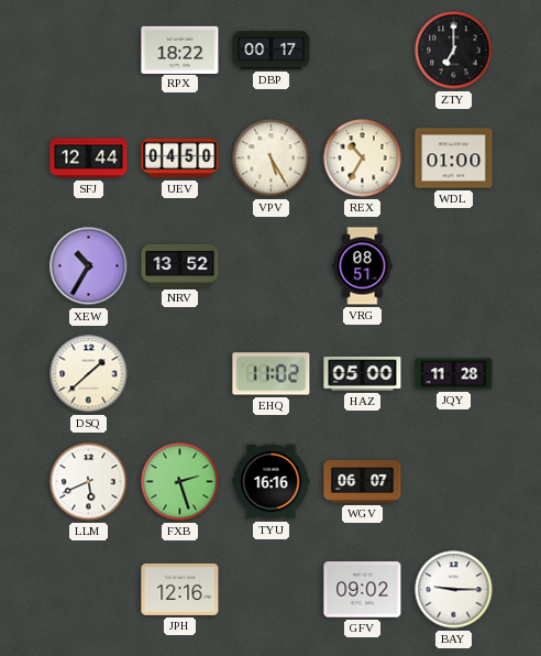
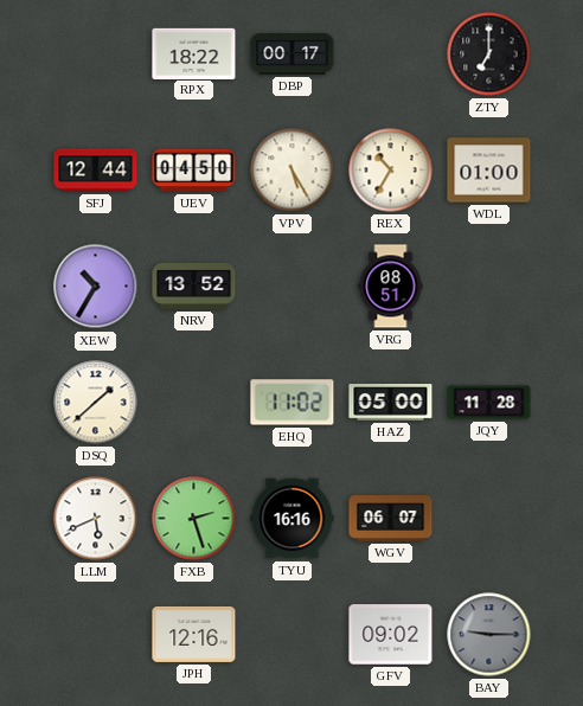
BAY dial: white -> grey (489, 635)
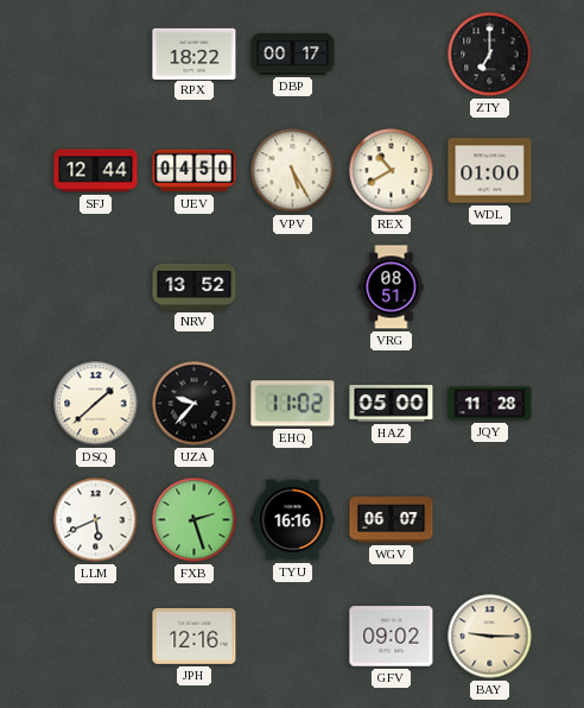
REX: 10:35 -> 10:40 (392, 171)
XEW: 10:35 -> none (96, 287)
UZA: none -> 9:37 (195, 404)
BAY dial: grey -> cream (490, 637)
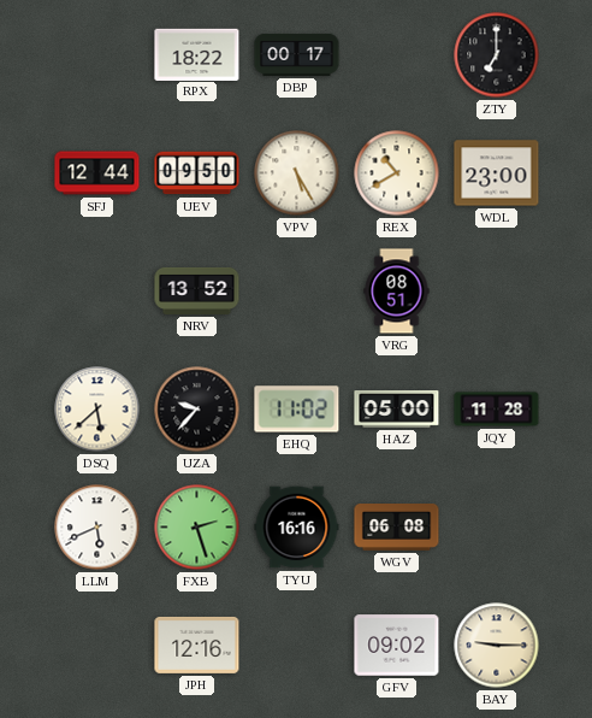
UEV: 04:50 -> 09:50 (197, 173)
WDL: 01:00 -> 23:00 (497, 173)
DSQ: 1:38 -> 5:38 (97, 410)
WGV: 06:07 -> 06:08 (397, 528)
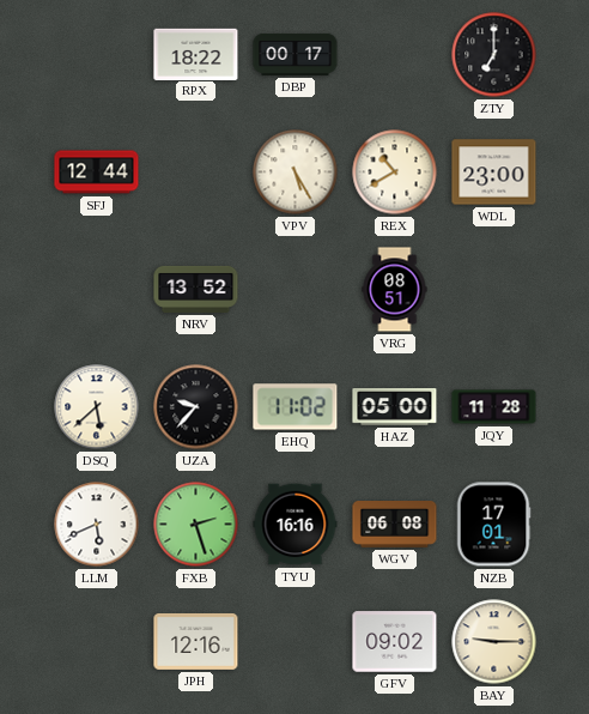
UEV: 09:50 -> none (197, 173)
NZB: none -> 17:01 (493, 525)
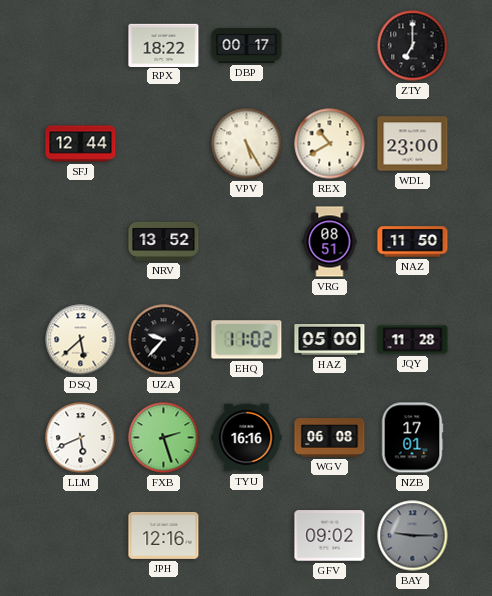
NAZ: none -> 11:50 (413, 242)
BAY dial: cream -> grey (413, 536)
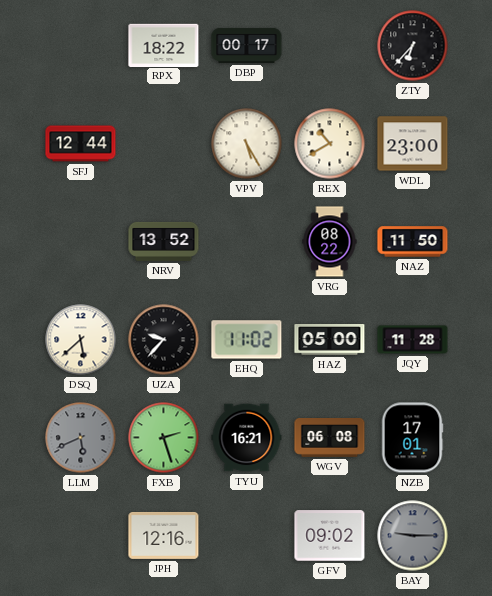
ZTY: 7:00 -> 6:37 (413, 46)
VRG: 08:51 -> 08:22 (330, 242)
LLM dial: white -> grey (81, 438)
TYU: 16:16 -> 16:21 (247, 438)
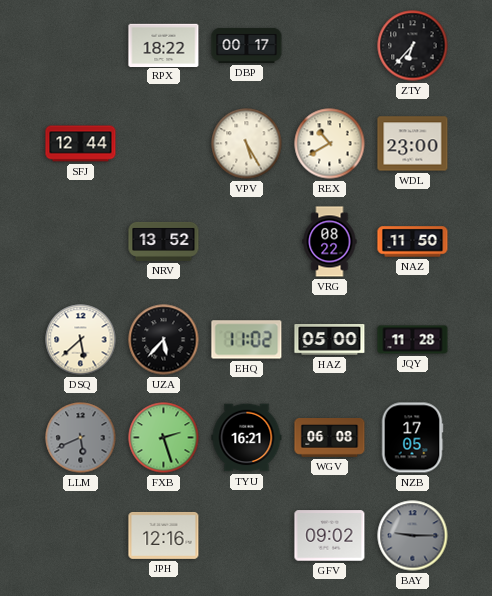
UZA: 9:37 -> 5:37 (164, 340)
NZB: 17:01 -> 17:05 (412, 438)
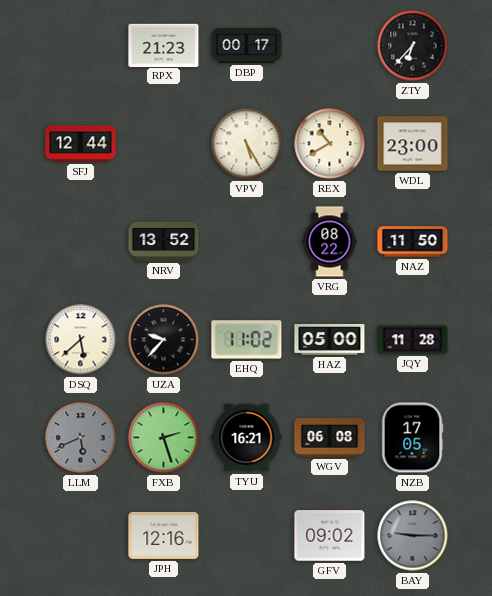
RPX: 18:22 -> 21:23 (164, 45)
UZA: 5:37 -> 9:37 (164, 340)
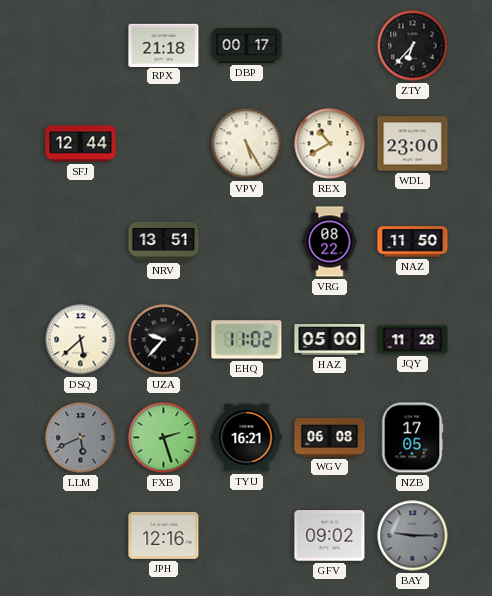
RPX: 21:23 -> 21:18 (164, 45)
NRV: 13:52 -> 13:51 (164, 241)
